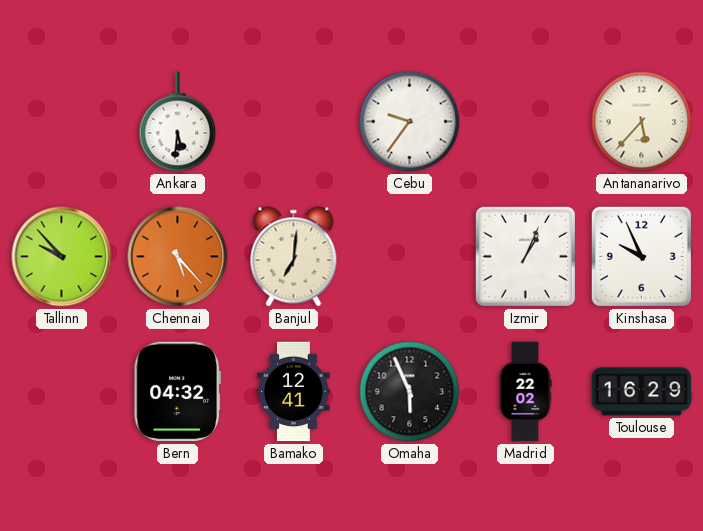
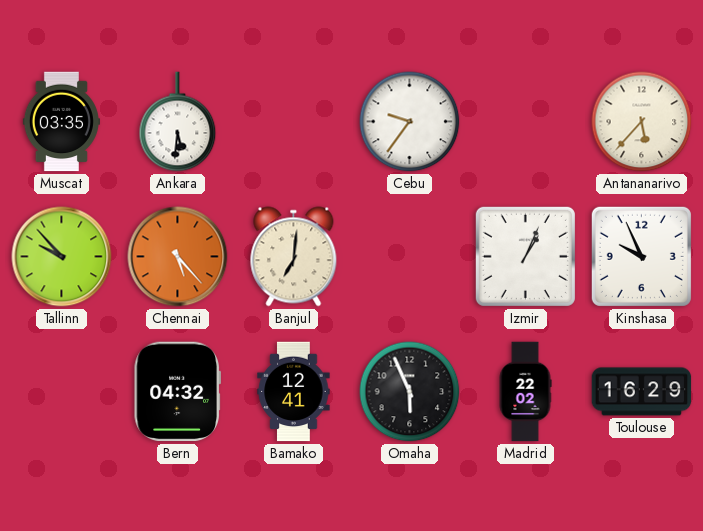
Muscat: none -> 03:35 (61, 122)
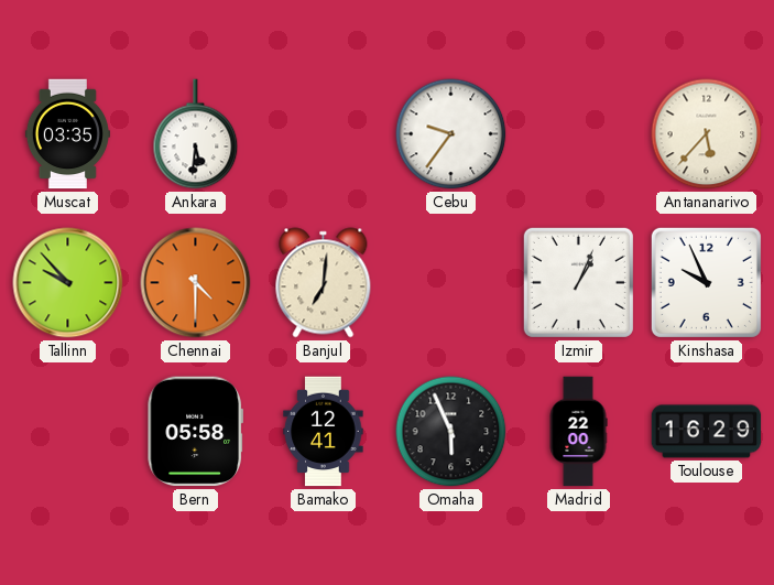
Chennai: 5:23 -> 4:30 (196, 283)
Bern: 04:32 -> 05:58 (195, 432)
Madrid: 22:02 -> 22:00 (578, 432)
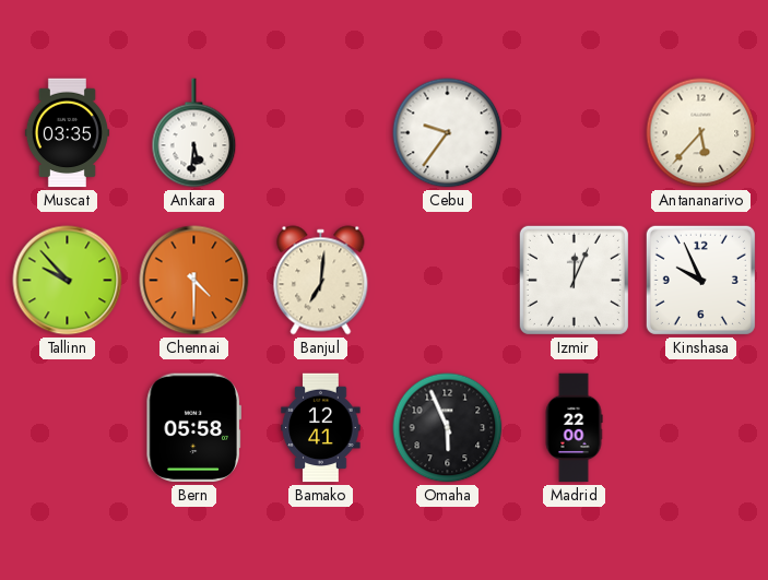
Izmir: 1:04 -> 12:04 (574, 280)
Toulouse: 16:29 -> none (707, 432)
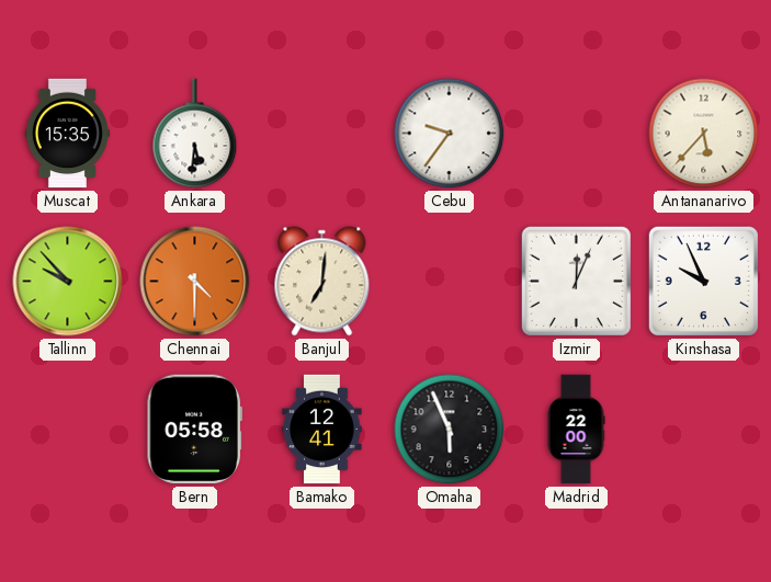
Muscat: 03:35 -> 15:35 (67, 134)
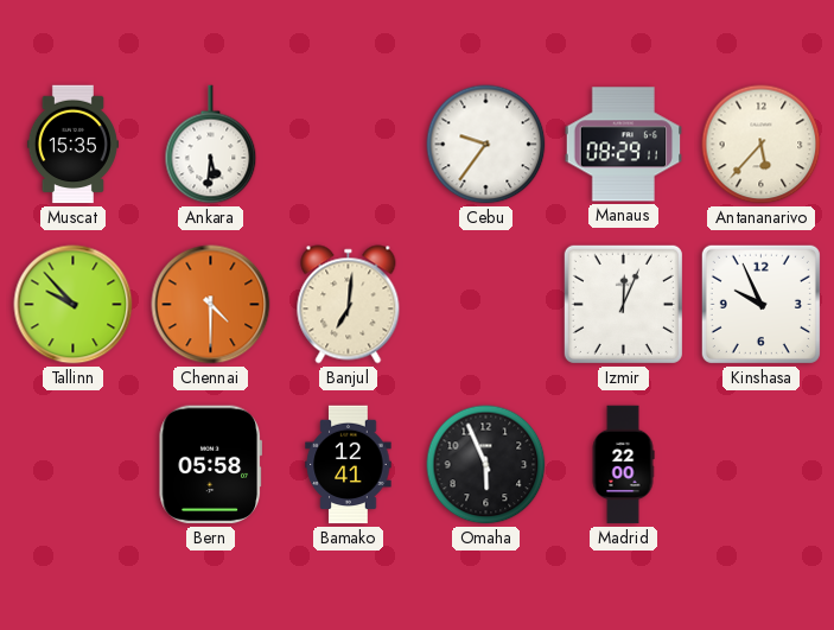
Manaus: none -> 08:29 (624, 145)
